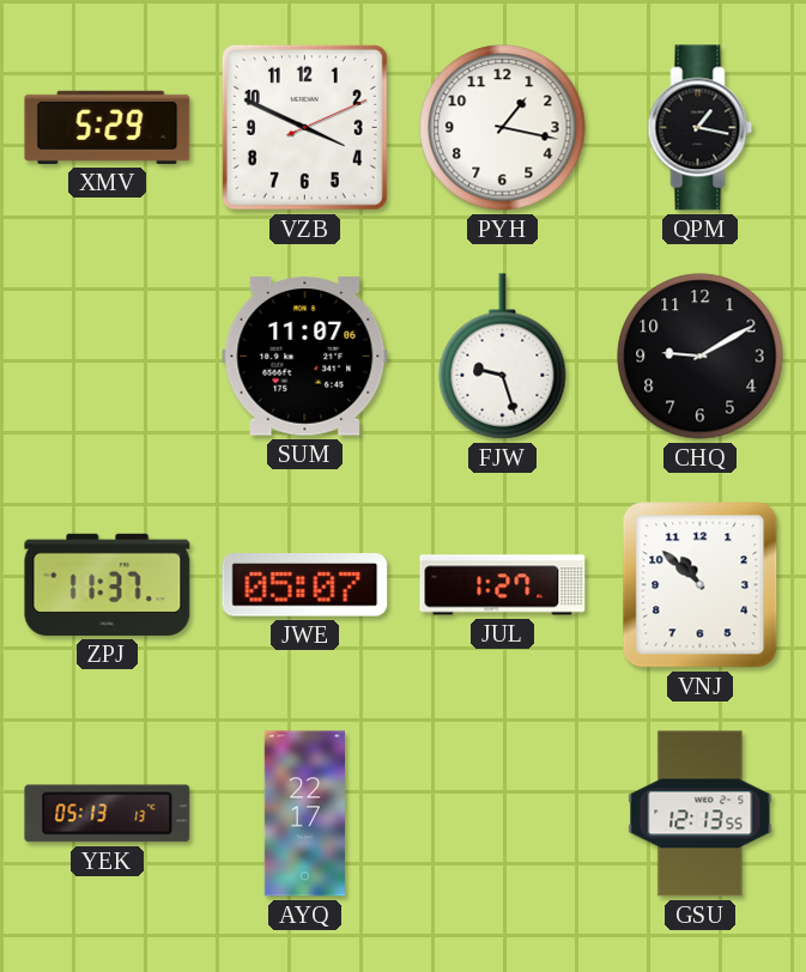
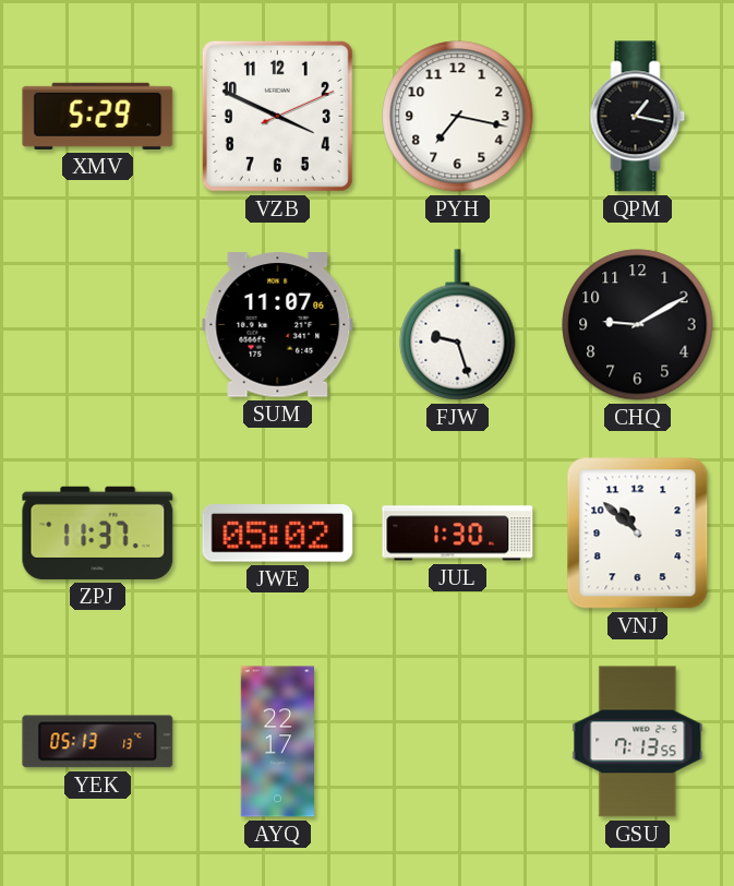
PYH: 1:17 -> 7:17 (458, 117)
JWE: 05:07 -> 05:02 (278, 534)
JUL: 1:27 -> 1:30 (458, 534)
GSU: 12:13 -> 7:13 (638, 742)
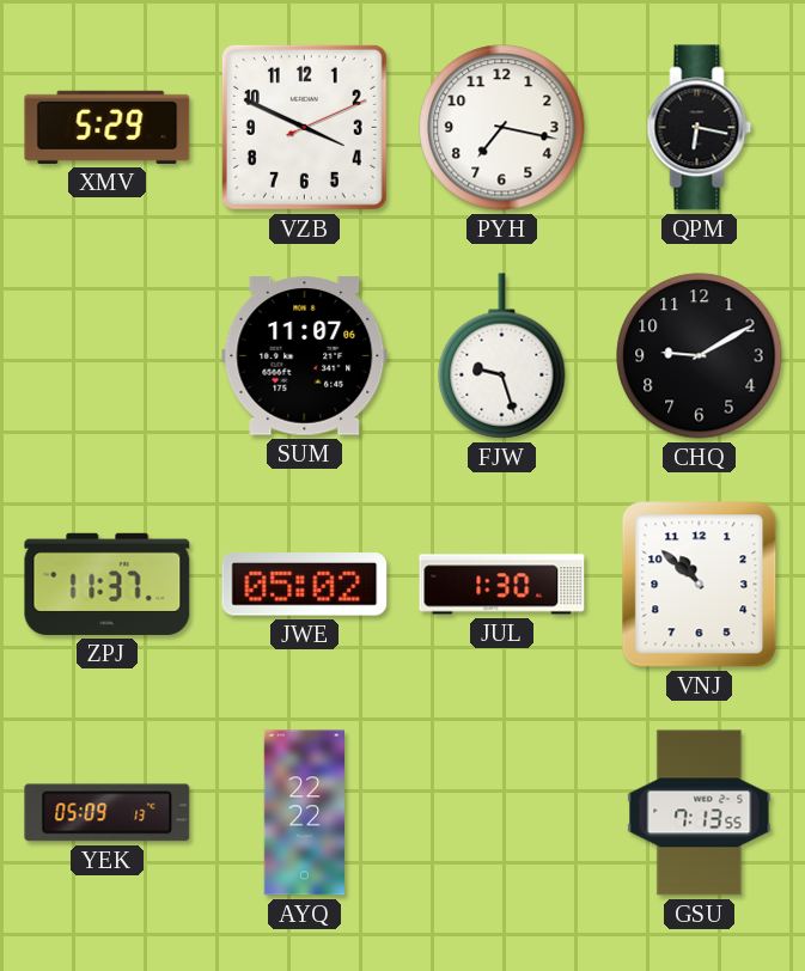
QPM: 1:17 -> 6:17 (700, 128)
YEK: 05:13 -> 05:09 (108, 813)
AYQ: 22:17 -> 22:22 (304, 813)
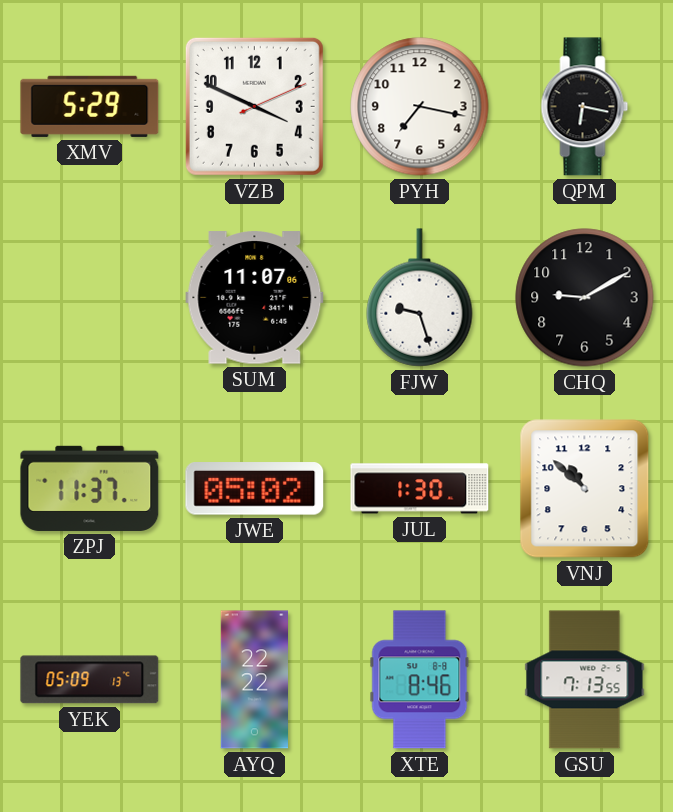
XTE: none -> 8:46 (420, 680)
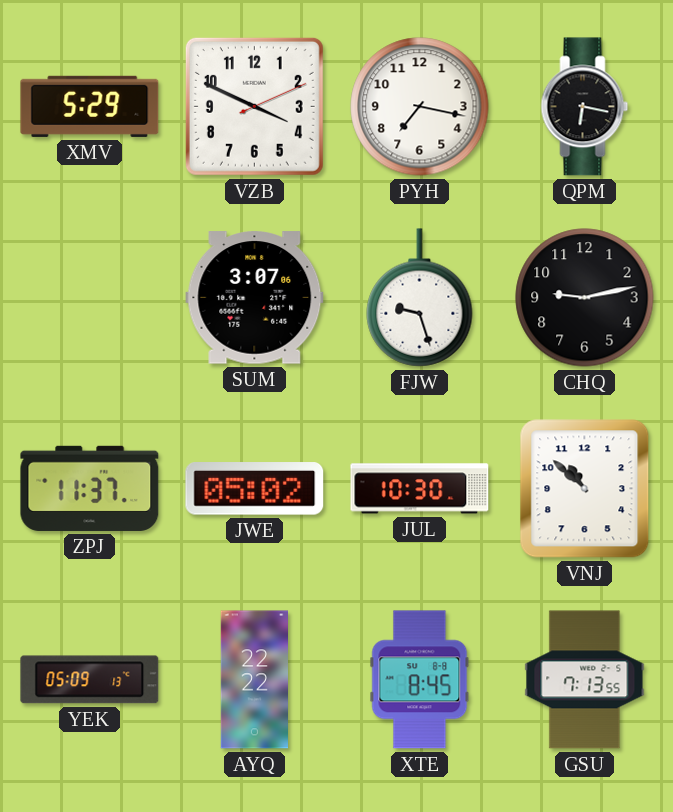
SUM: 11:07 -> 3:07 (255, 298)
CHQ: 9:10 -> 9:13 (585, 298)
JUL: 1:30 -> 10:30 (420, 489)
XTE: 8:46 -> 8:45 (420, 680)
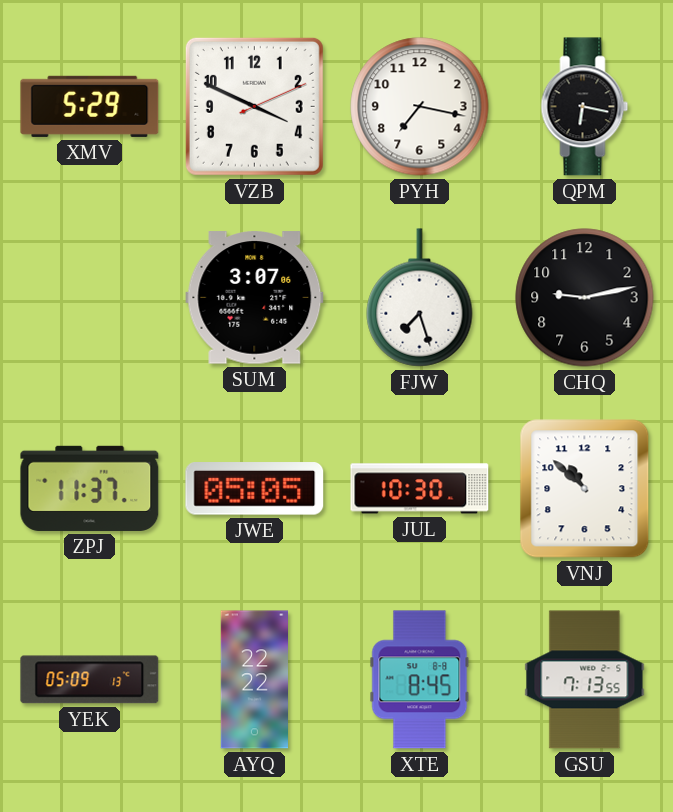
FJW: 9:27 -> 7:27 (420, 298)
JWE: 05:02 -> 05:05 (255, 489)
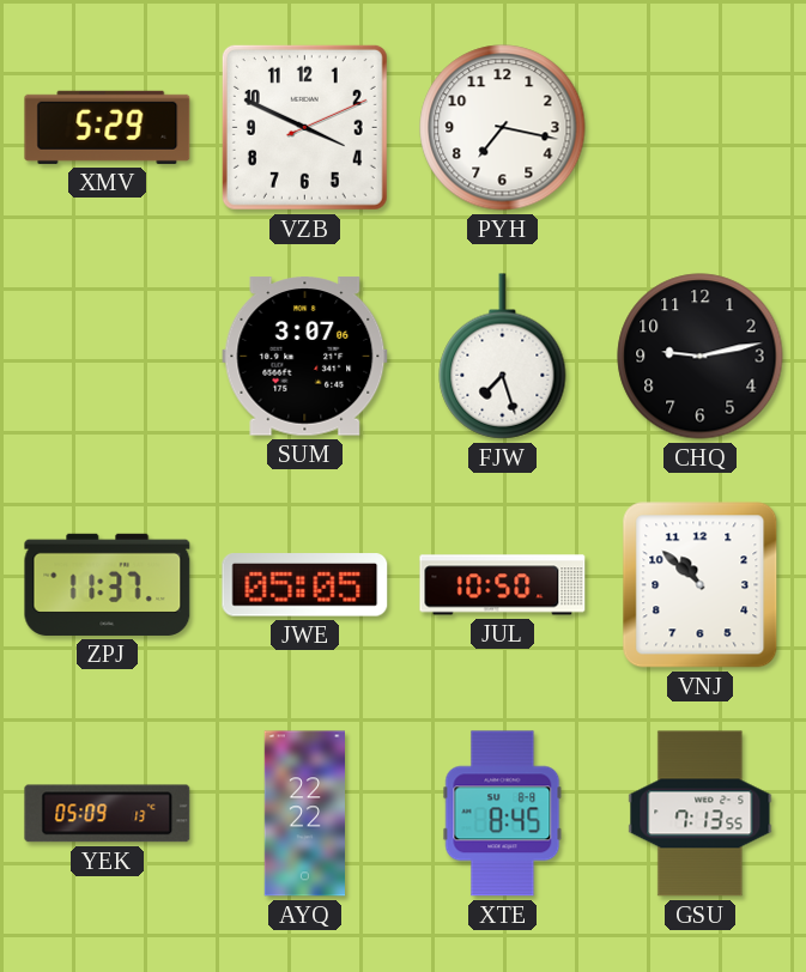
QPM: 6:17 -> none (585, 107)
JUL: 10:30 -> 10:50 (503, 585)
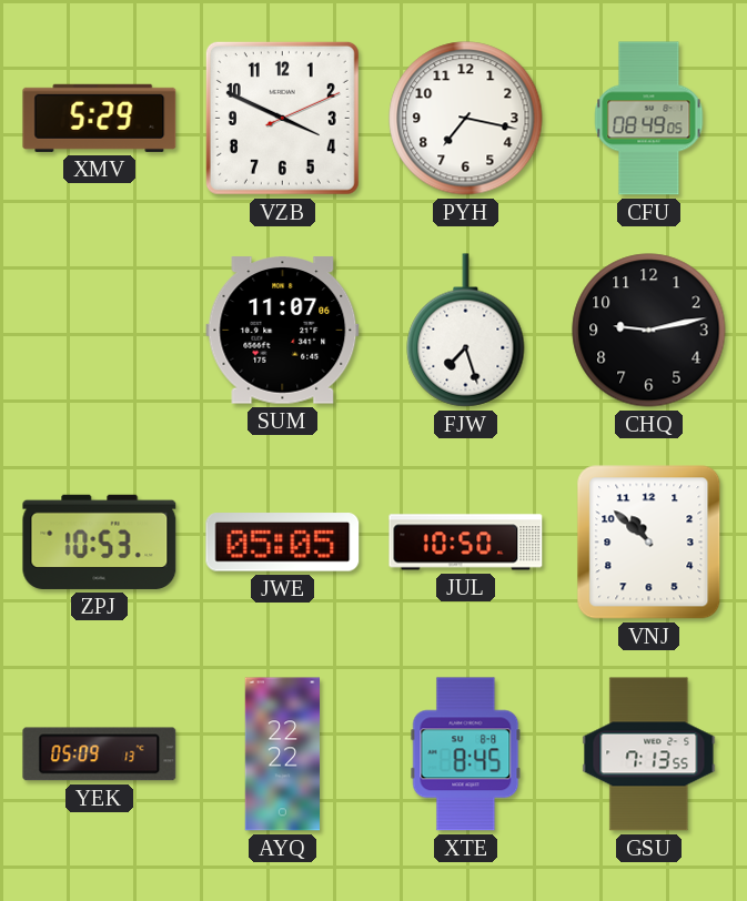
CFU: none -> 08:49 (649, 119)
SUM: 3:07 -> 11:07 (283, 331)
ZPJ: 11:37 -> 10:53 (100, 541)
